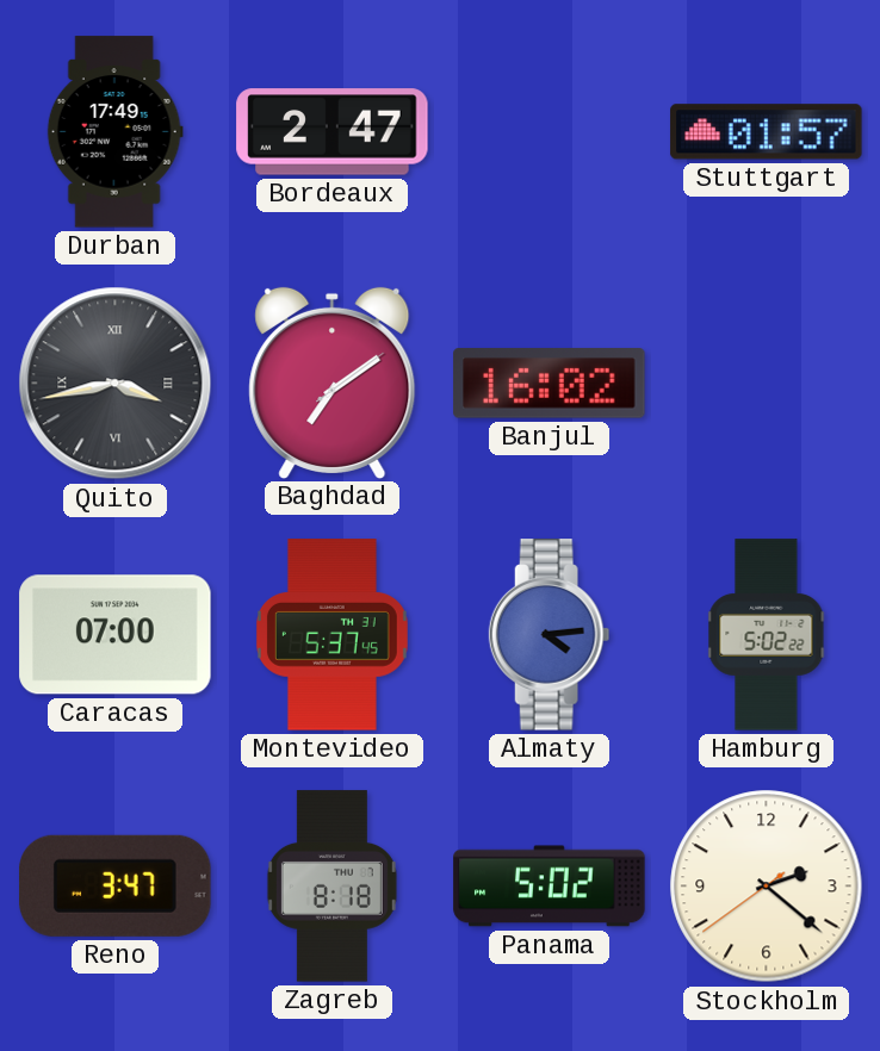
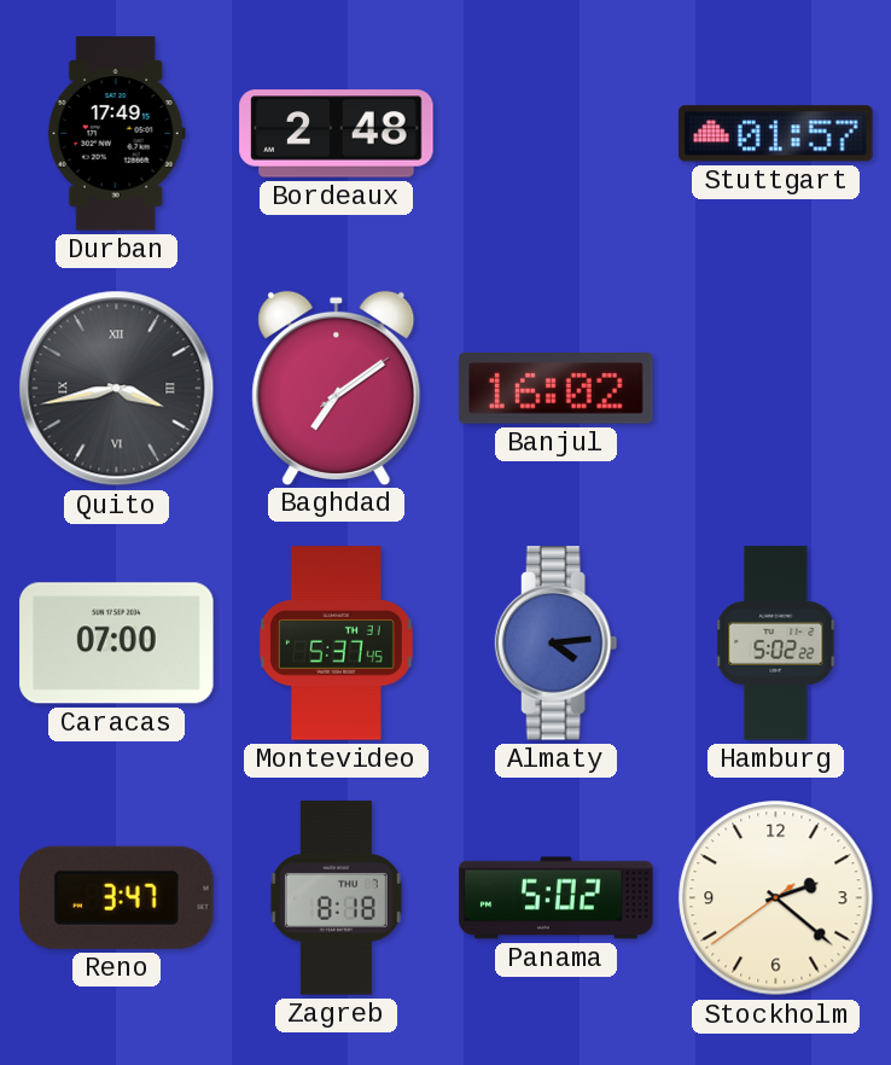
Bordeaux: 2:47 -> 2:48 (337, 134)
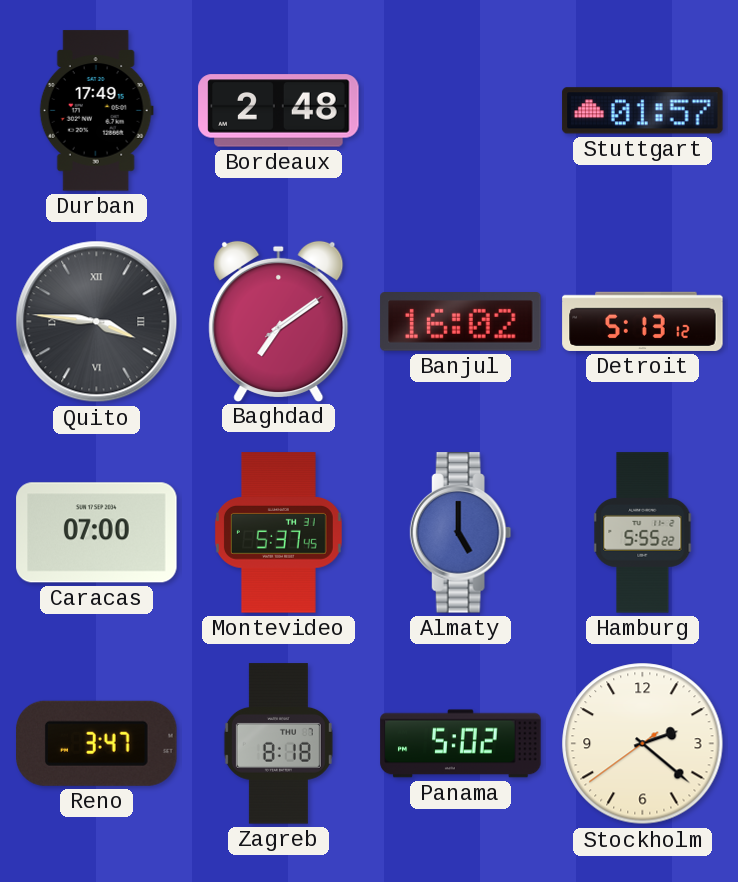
Quito: 3:43 -> 3:46 (97, 322)
Detroit: none -> 5:13 (643, 321)
Almaty: 4:14 -> 5:00 (461, 533)
Hamburg: 5:02 -> 5:55 (643, 533)
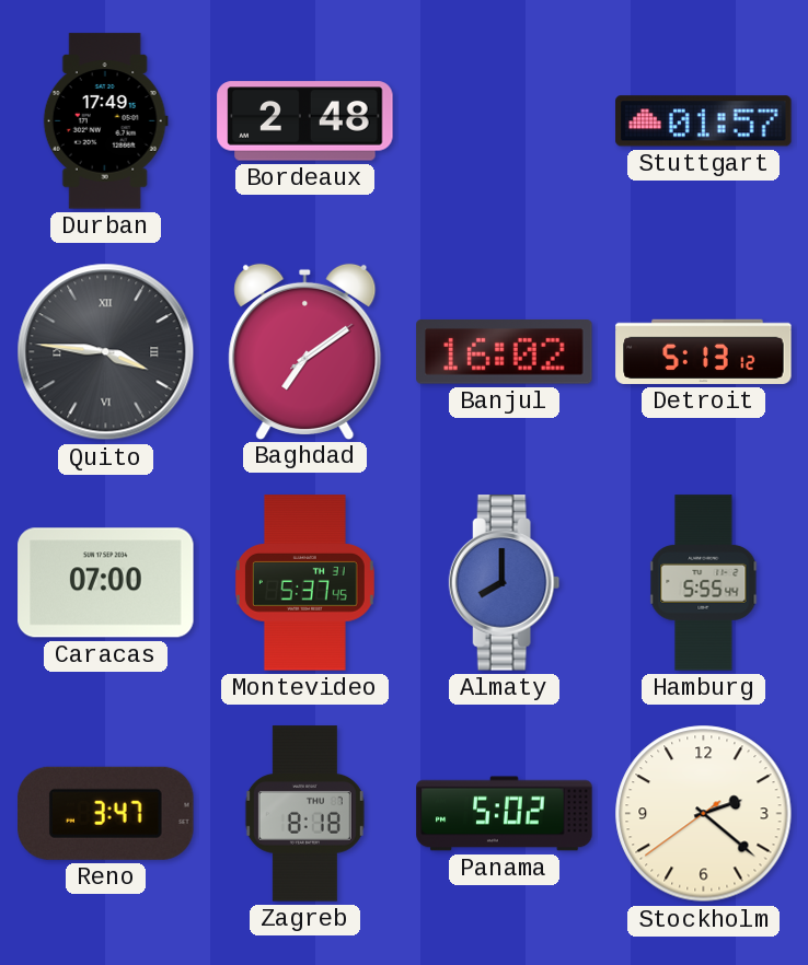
Almaty: 5:00 -> 8:00 (505, 583)
Hamburg: 5:55:22 -> 5:55:44 (704, 583)
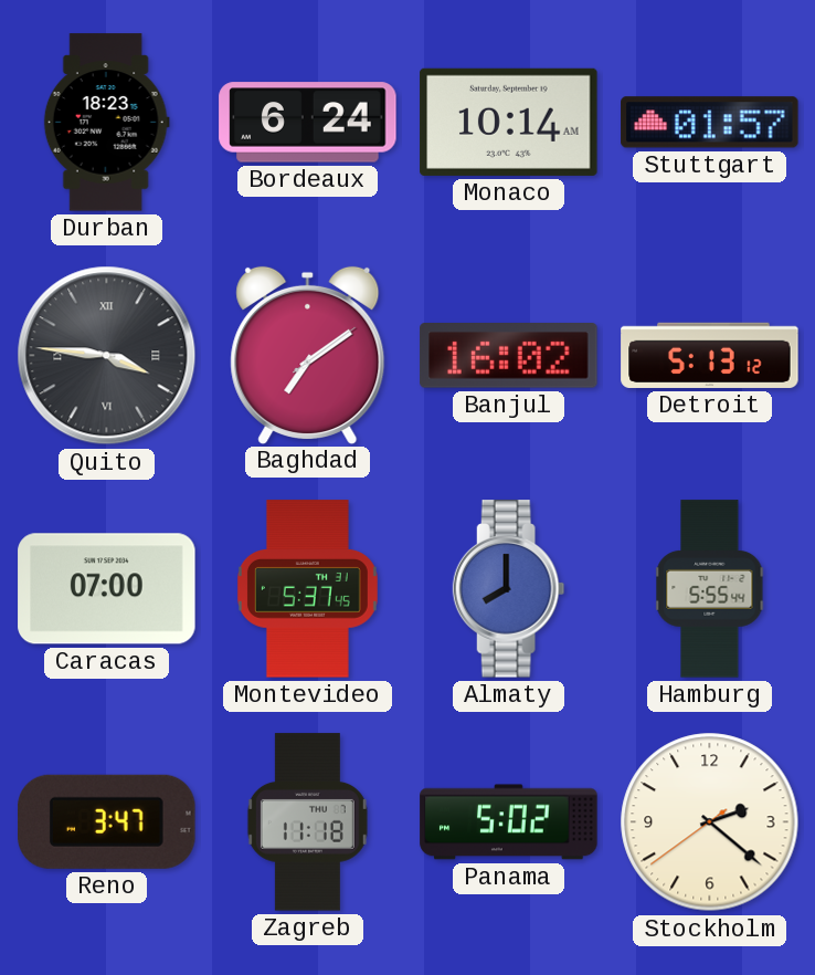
Durban: 17:49 -> 18:23 (106, 123)
Bordeaux: 2:48 -> 6:24 (308, 123)
Monaco: none -> 10:14 (509, 122)
Zagreb: 8:18 -> 11:18 (307, 822)
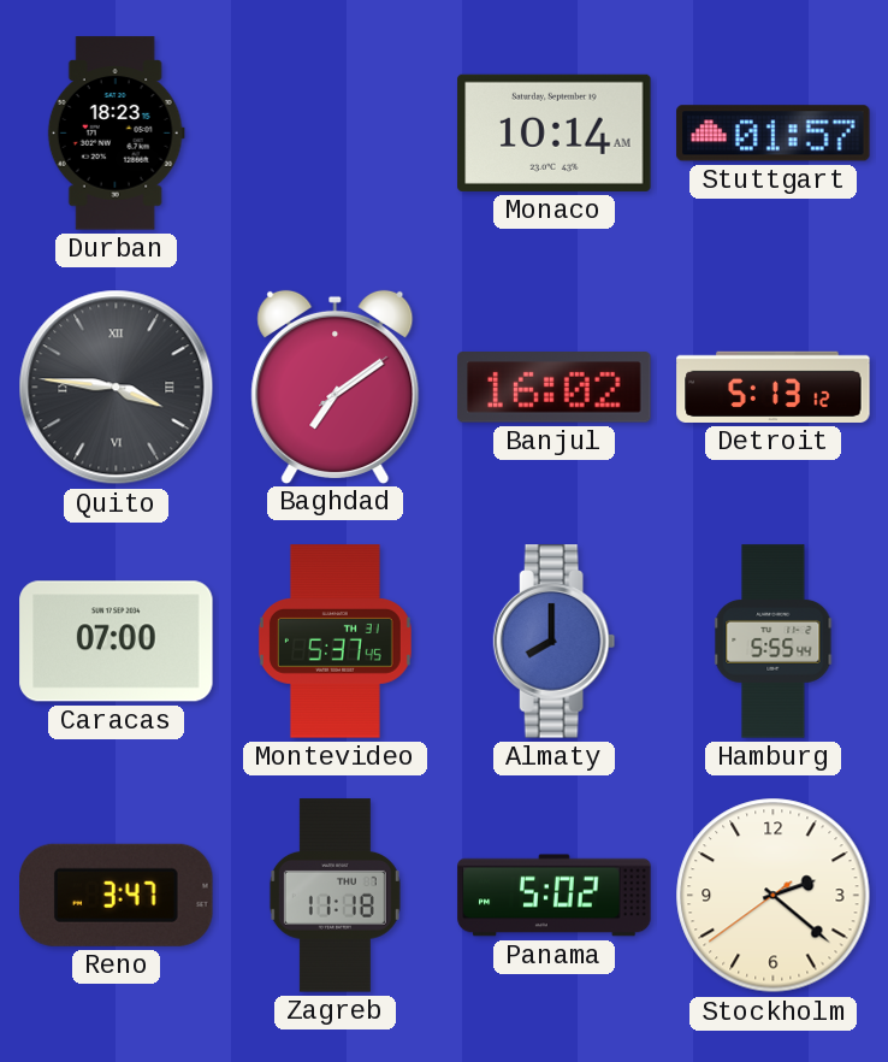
Bordeaux: 6:24 -> none (308, 123)
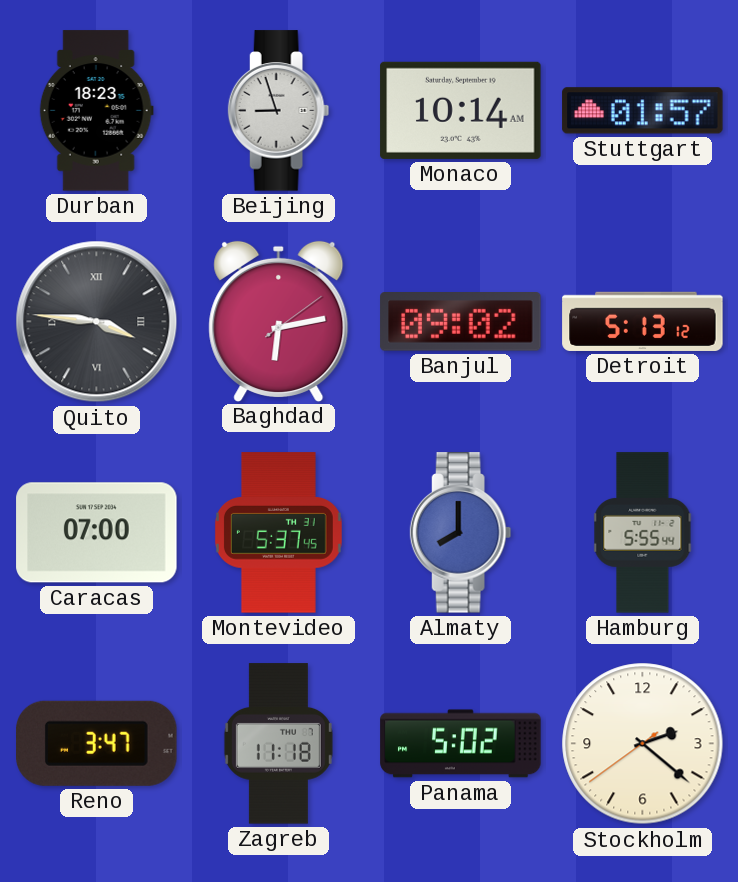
Beijing: none -> 8:57 (279, 111)
Baghdad: 7:09 -> 6:13 (279, 321)
Banjul: 16:02 -> 09:02 (461, 322)
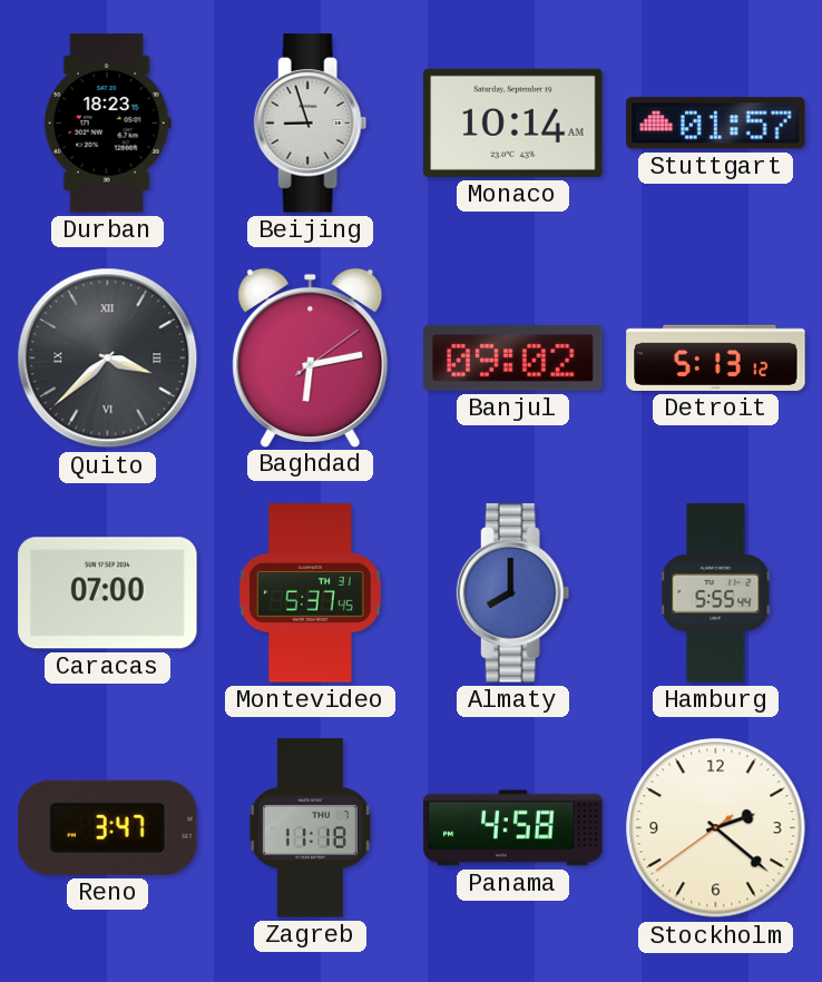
Quito: 3:46 -> 3:38 (108, 359)
Panama: 5:02 -> 4:58 (513, 828)
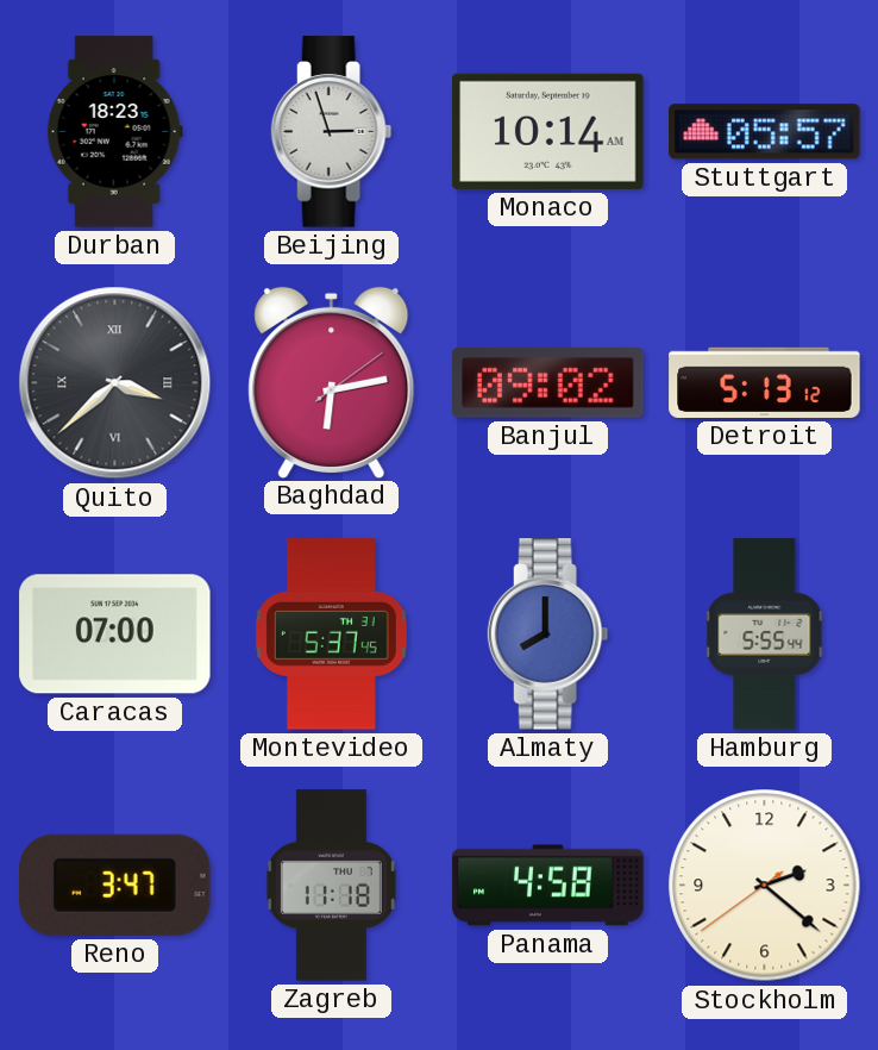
Beijing: 8:57 -> 2:57 (332, 132)
Stuttgart: 01:57 -> 05:57 (765, 132)
